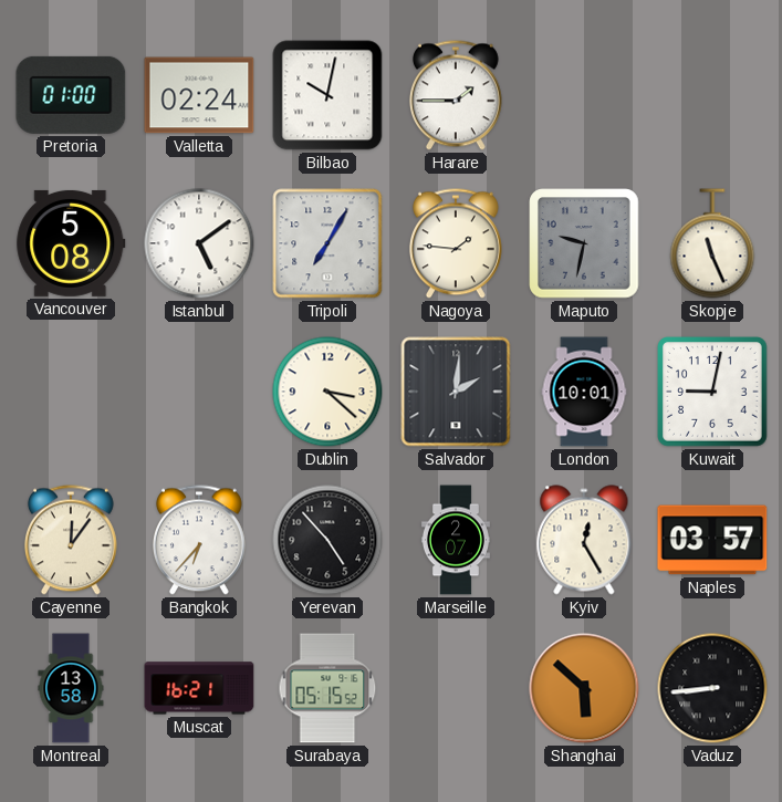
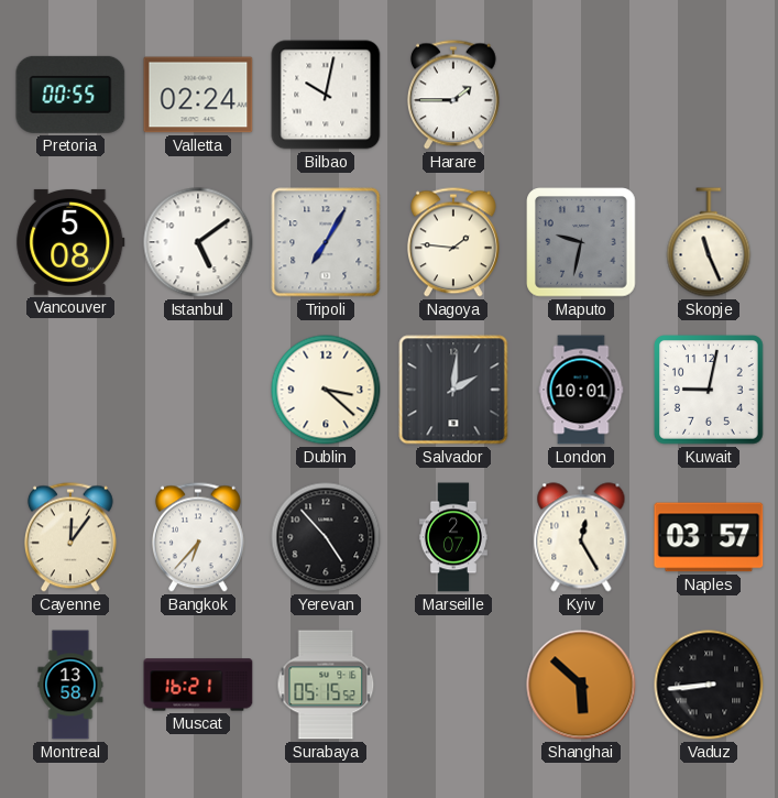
Pretoria: 01:00 -> 00:55 (70, 95)
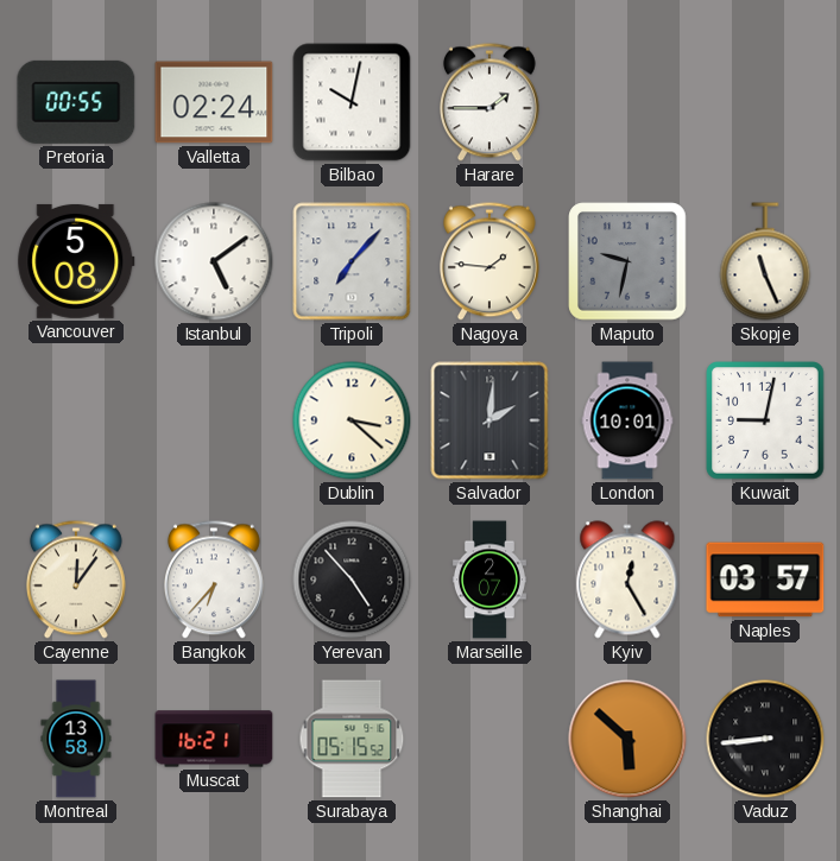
Tripoli: 7:05 -> 7:07 (352, 261)
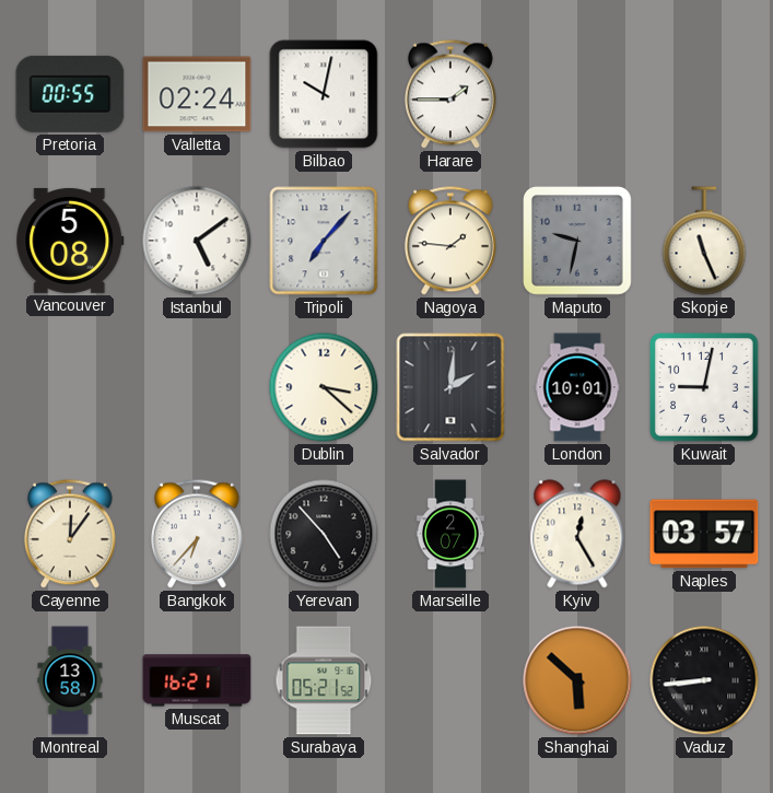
Surabaya: 05:15 -> 05:21 (324, 680)
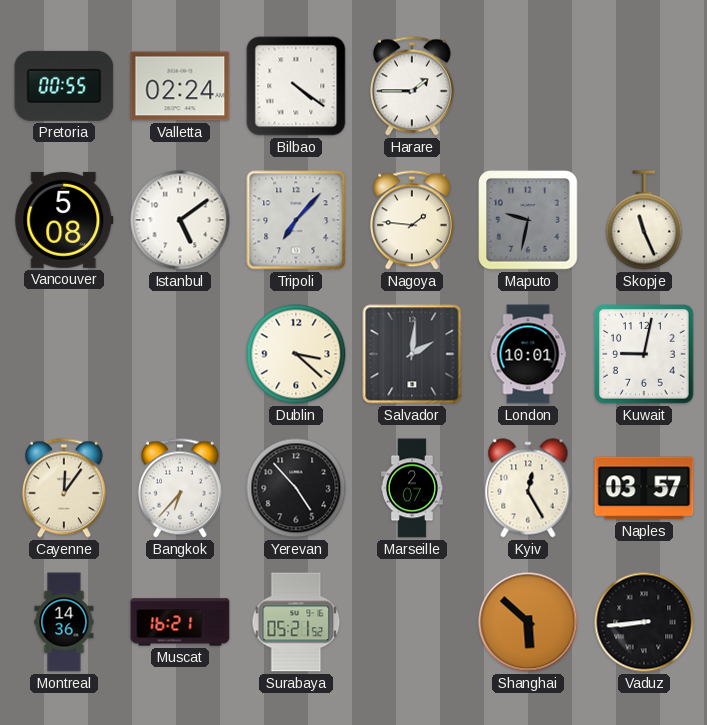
Bilbao: 10:02 -> 4:21 (296, 86)
Montreal: 13:58 -> 14:36 (64, 622)
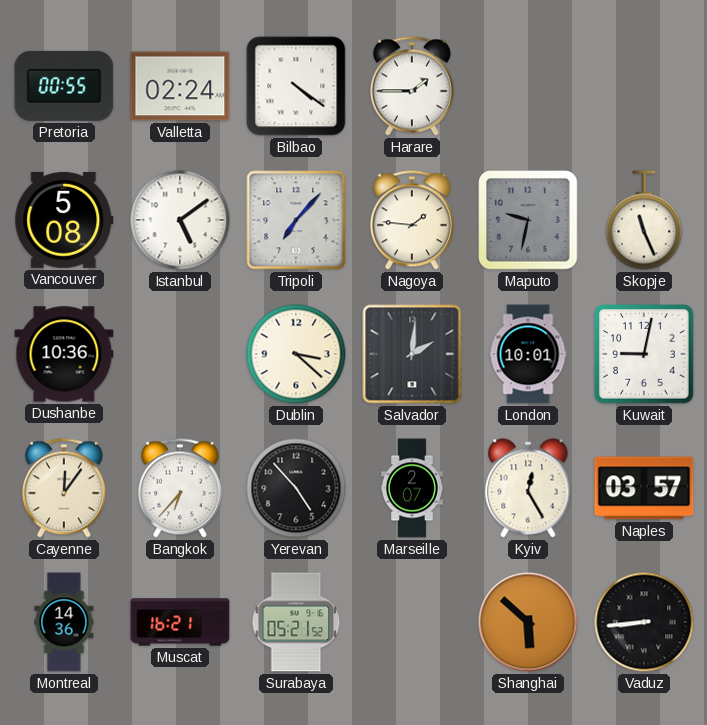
Dushanbe: none -> 10:36 (64, 354)
